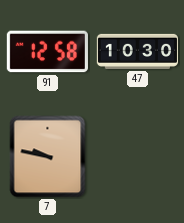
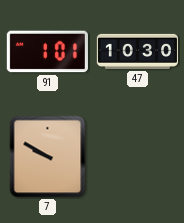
91: 12:58 -> 1:01 (47, 52)
7: 9:47 -> 9:50 (48, 157)
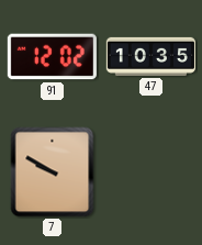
91: 1:01 -> 12:02 (52, 57)
47: 10:30 -> 10:35 (150, 56)
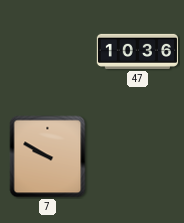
91: 12:02 -> none (52, 57)
47: 10:35 -> 10:36 (137, 51)
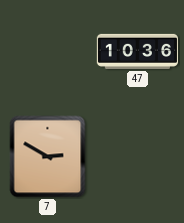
7: 9:50 -> 2:50 (48, 157)
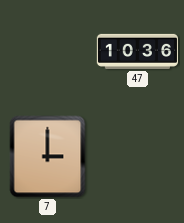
7: 2:50 -> 3:00 (48, 157)
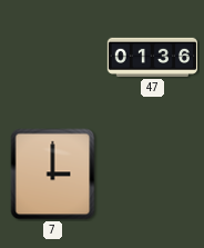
47: 10:36 -> 01:36 (152, 57)
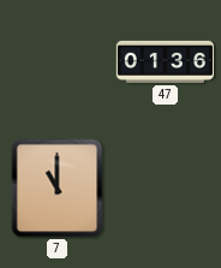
7: 3:00 -> 11:00 (58, 189)
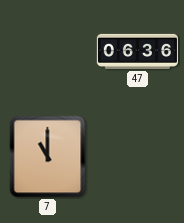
47: 01:36 -> 06:36 (137, 51)
